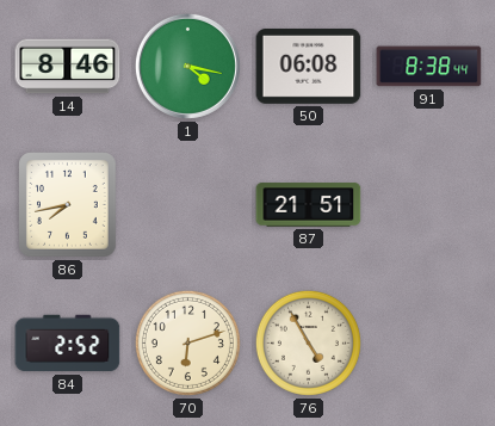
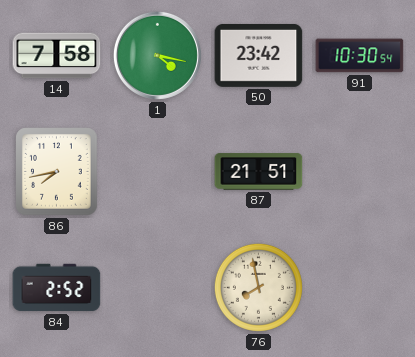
14: 8:46 -> 7:58 (57, 56)
50: 06:08 -> 23:42 (259, 55)
91: 8:38 -> 10:30 (360, 56)
70: 6:12 -> none (187, 342)
76: 4:55 -> 7:58 (258, 287)
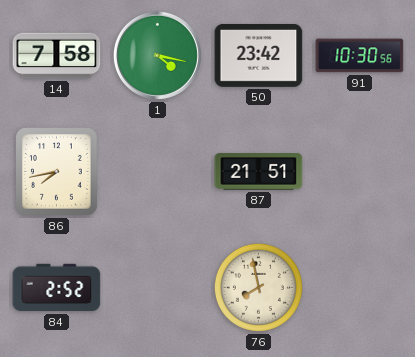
91: 10:30:54 -> 10:30:56 (360, 56)
